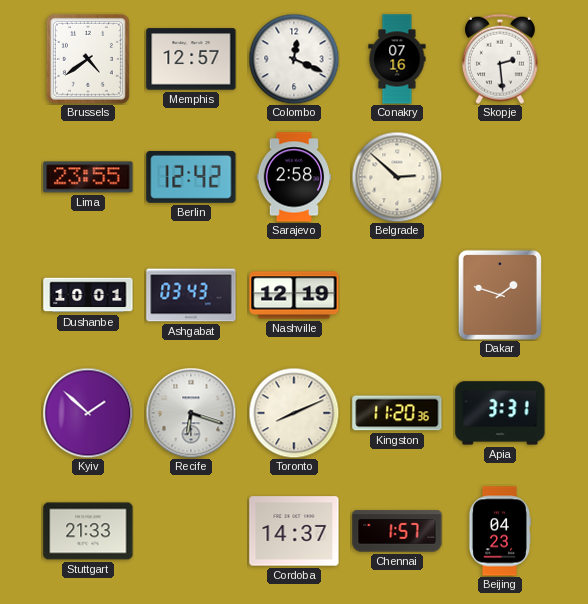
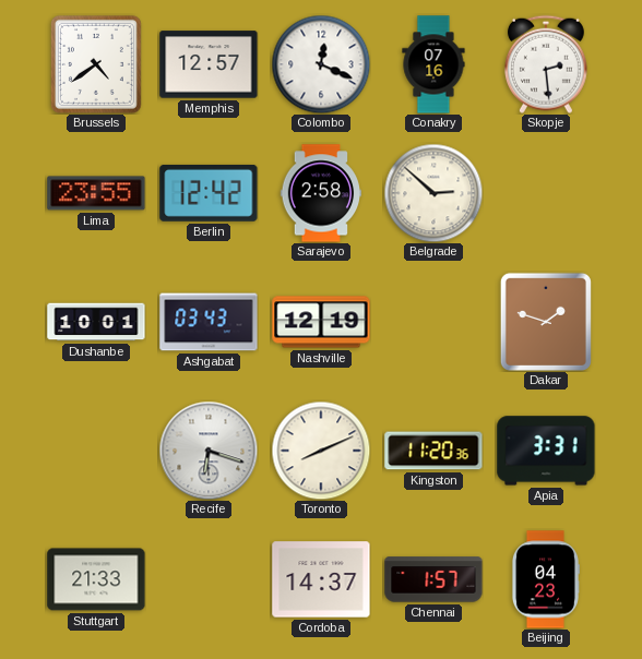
Kyiv: 1:52 -> none (88, 413)
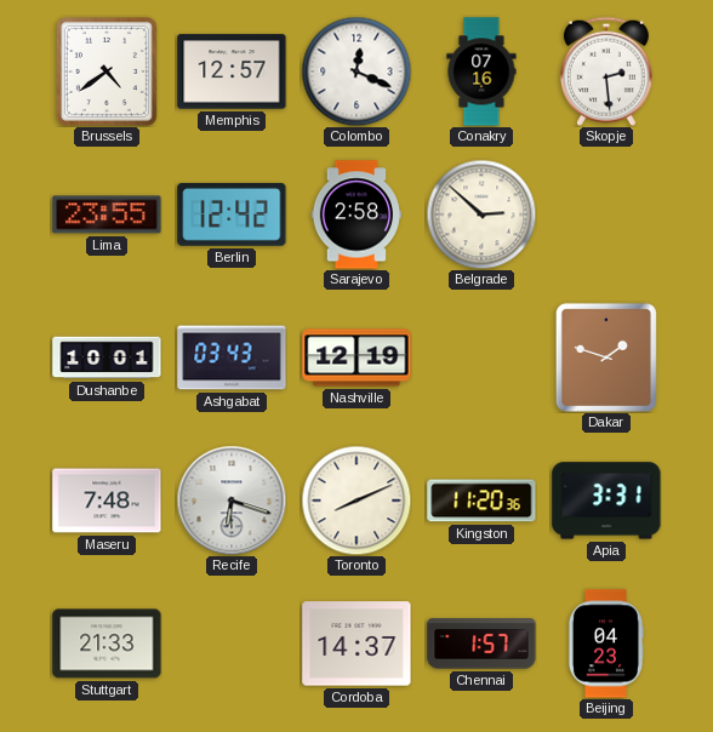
Maseru: none -> 7:48 (107, 501)
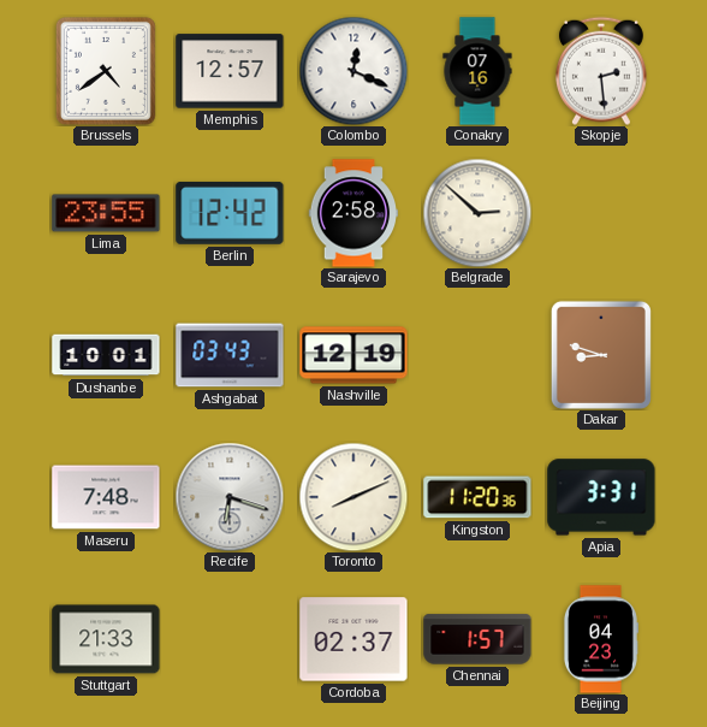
Dakar: 1:48 -> 8:48 (601, 355)
Cordoba: 14:37 -> 02:37 (353, 639)
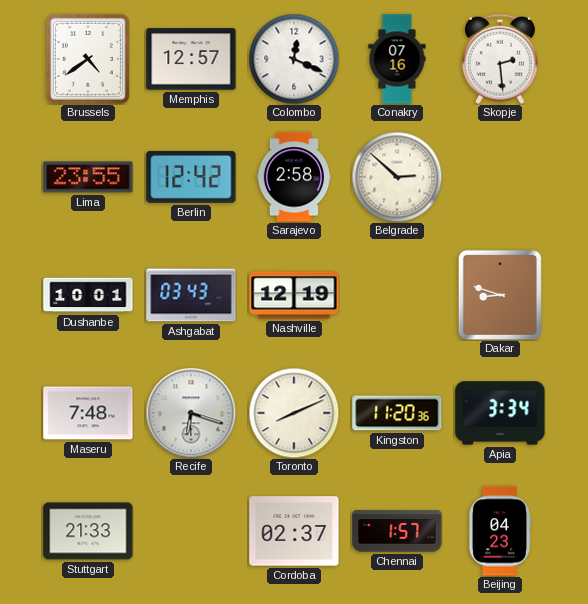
Apia: 3:31 -> 3:34 (500, 413)
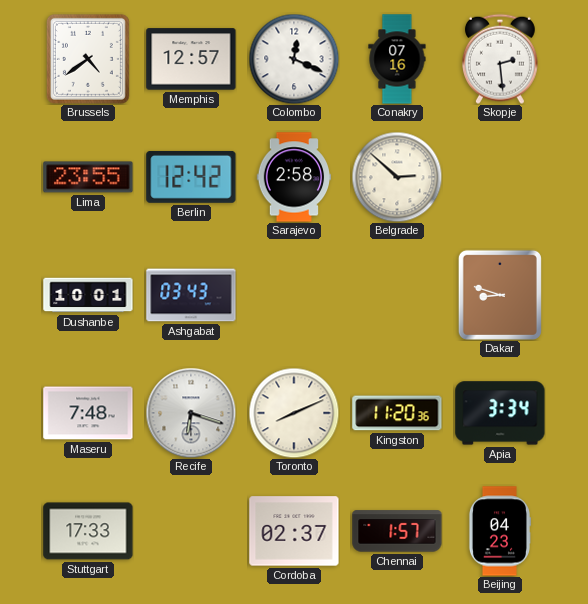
Nashville: 12:19 -> none (294, 295)
Stuttgart: 21:33 -> 17:33 (88, 531)
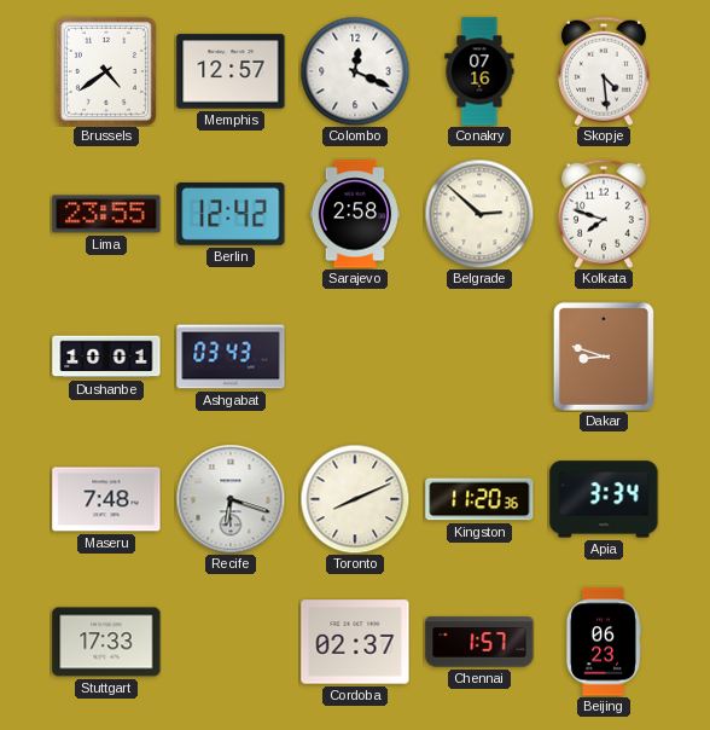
Skopje: 2:29 -> 4:29 (604, 71)
Kolkata: none -> 7:48 (604, 214)
Beijing: 04:23 -> 06:23 (603, 642)
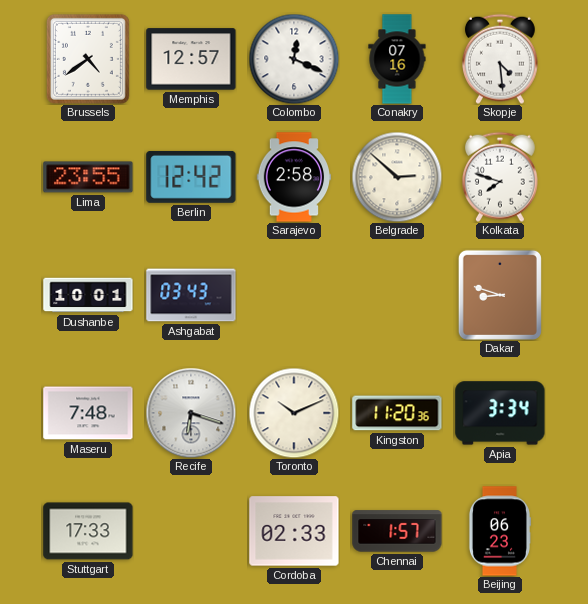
Toronto: 8:11 -> 10:11 (294, 413)
Cordoba: 02:37 -> 02:33 (294, 531)
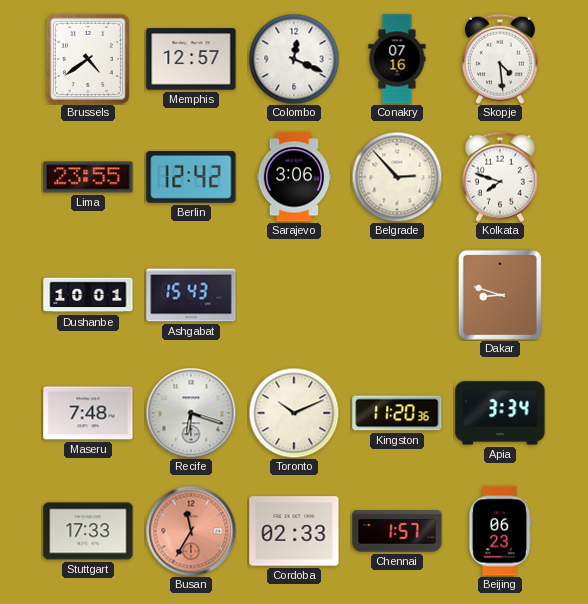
Sarajevo: 2:58 -> 3:06 (294, 177)
Belgrade: 2:52 -> 2:53 (397, 177)
Ashgabat: 03:43 -> 15:43 (191, 295)
Busan: none -> 11:35 (191, 531)
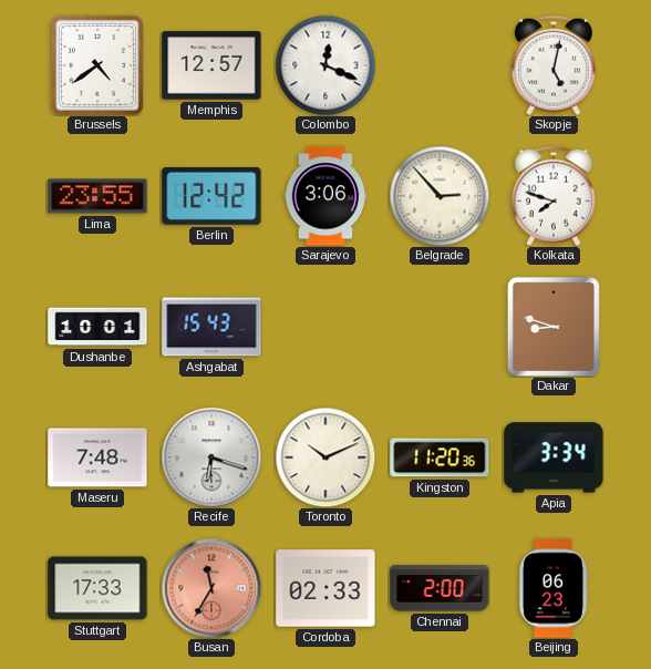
Conakry: 07:16 -> none (397, 59)
Skopje: 4:29 -> 5:02 (554, 65)
Chennai: 1:57 -> 2:00 (440, 588)
